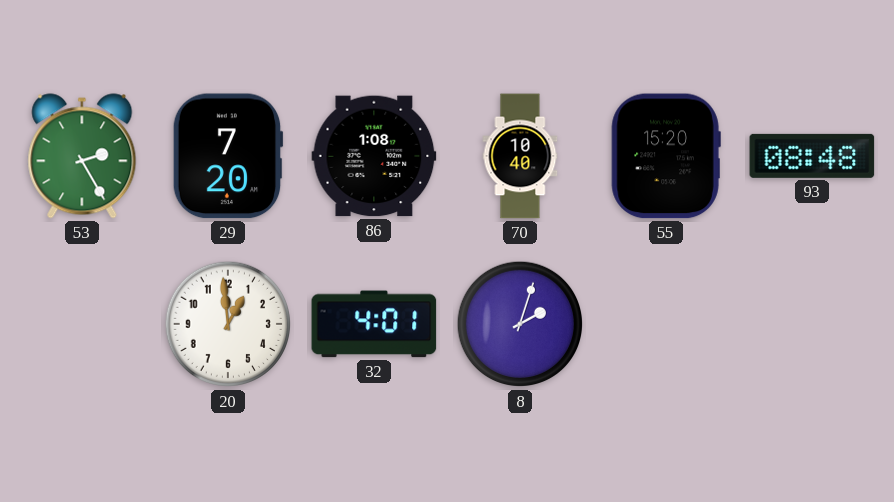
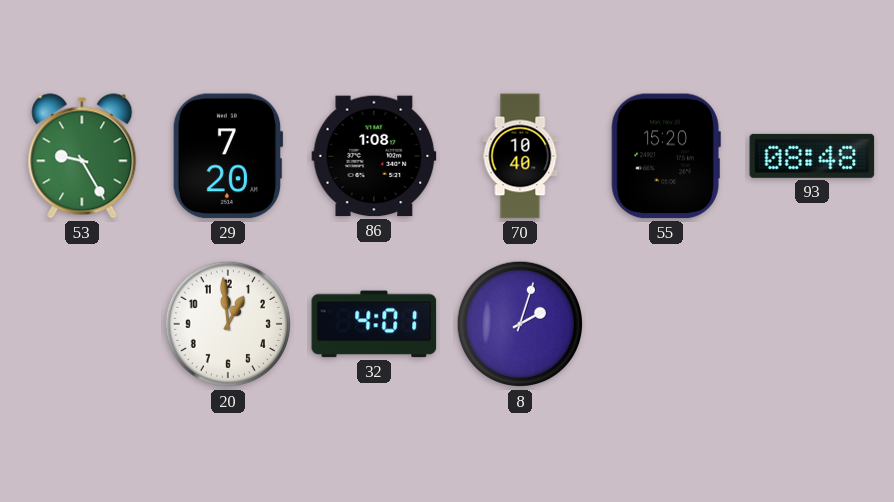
53: 2:25 -> 9:25 (82, 156)
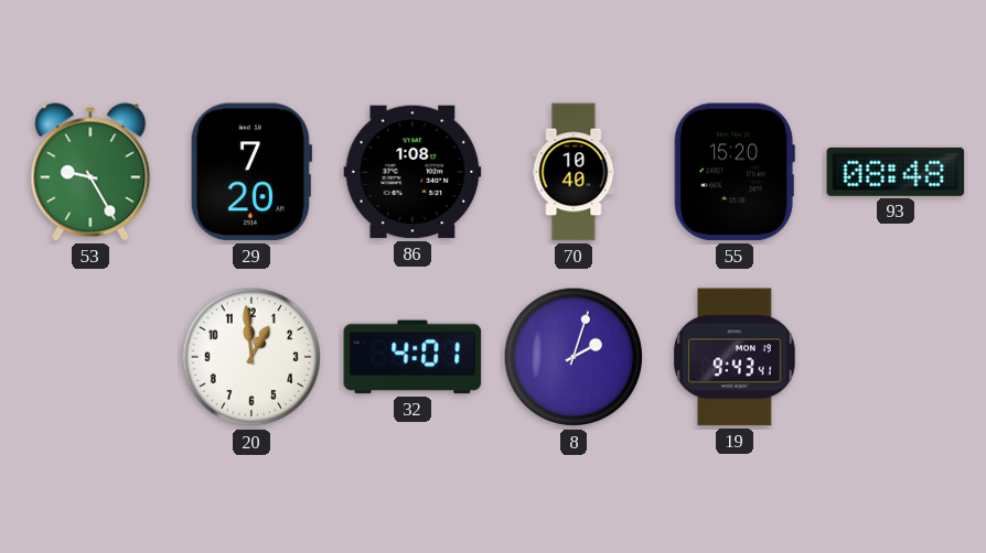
19: none -> 9:43 (736, 357)
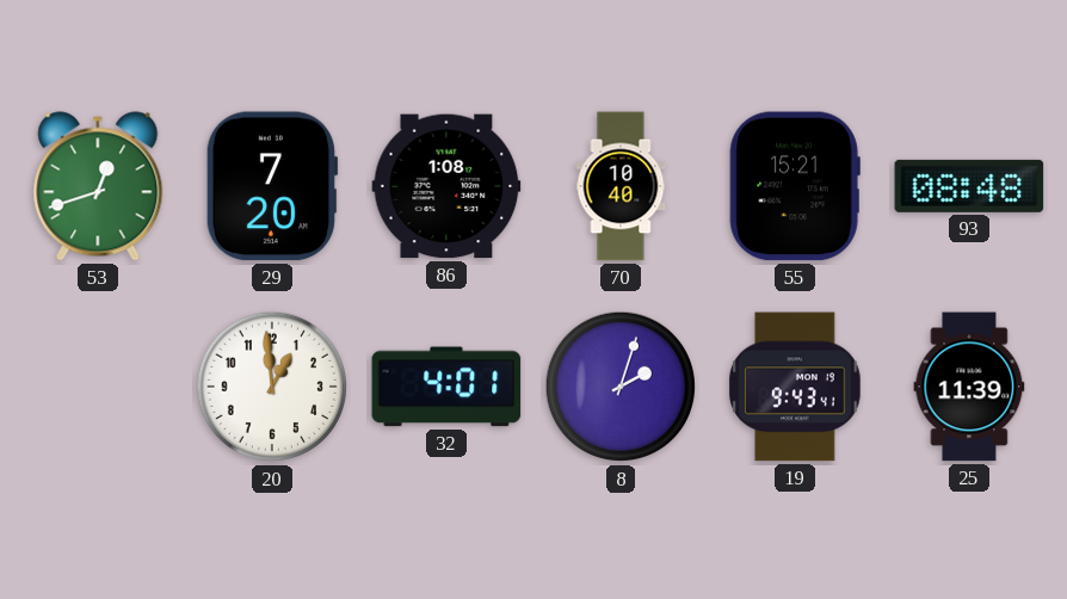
53: 9:25 -> 12:42 (98, 186)
55: 15:20 -> 15:21 (795, 186)
25: none -> 11:39 (969, 387)
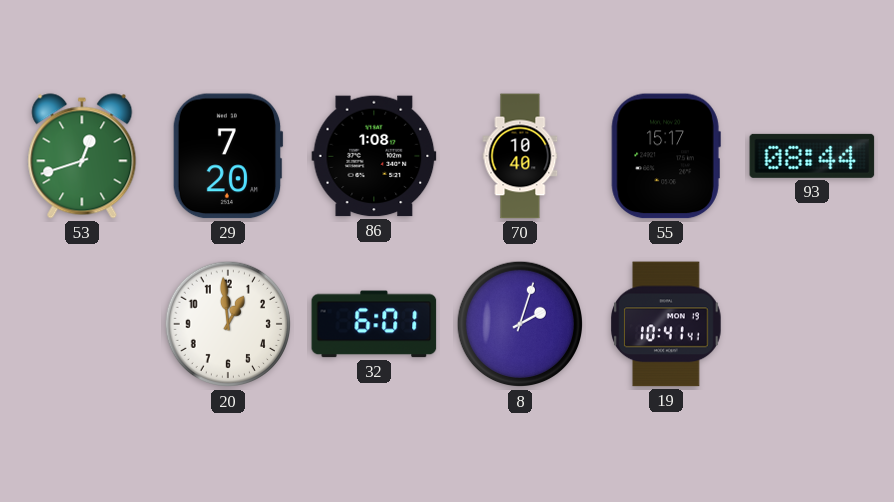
55: 15:21 -> 15:17 (666, 156)
93: 08:48 -> 08:44 (812, 156)
32: 4:01 -> 6:01 (374, 324)
19: 9:43 -> 10:41 (667, 324)
25: 11:39 -> none (969, 387)
